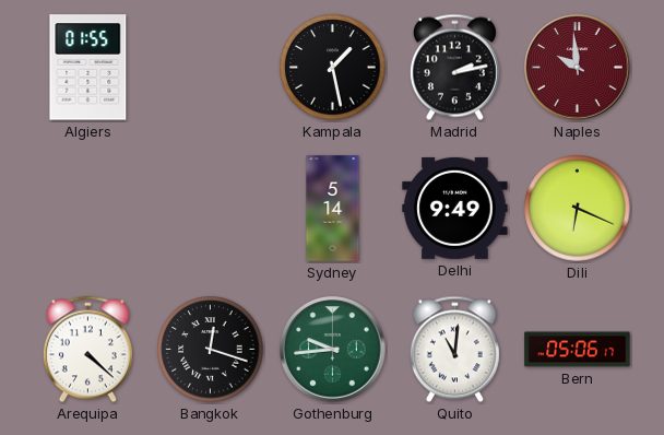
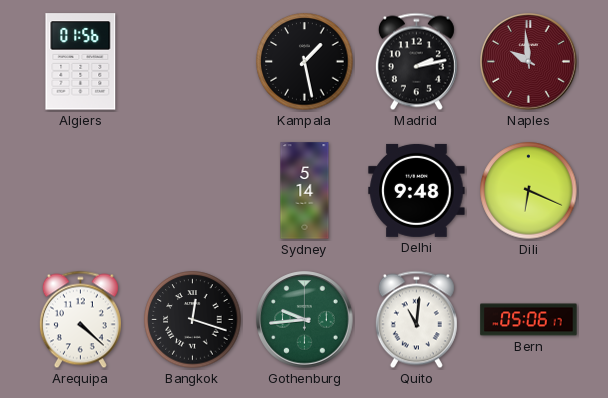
Algiers: 01:55 -> 01:56 (81, 62)
Delhi: 9:49 -> 9:48 (417, 190)
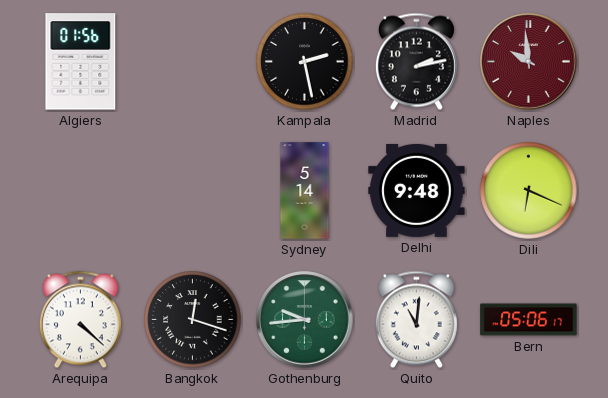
Kampala: 1:28 -> 2:28 (305, 62)
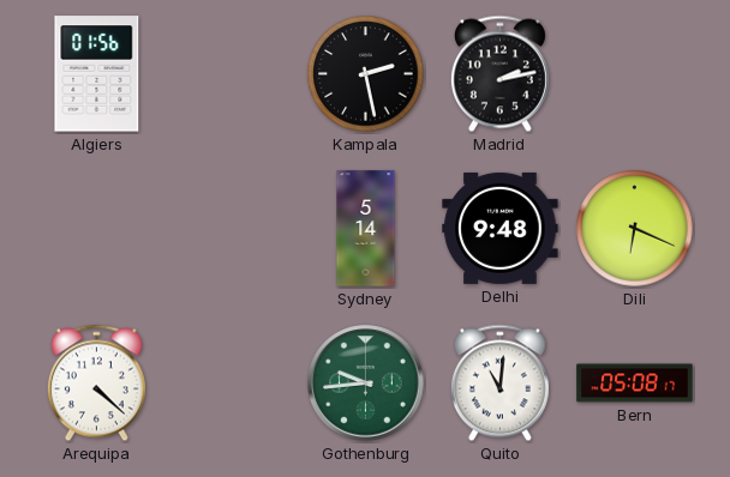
Naples: 9:59 -> none (529, 62)
Bangkok: 12:18 -> none (193, 320)
Bern: 05:06 -> 05:08 (635, 384)
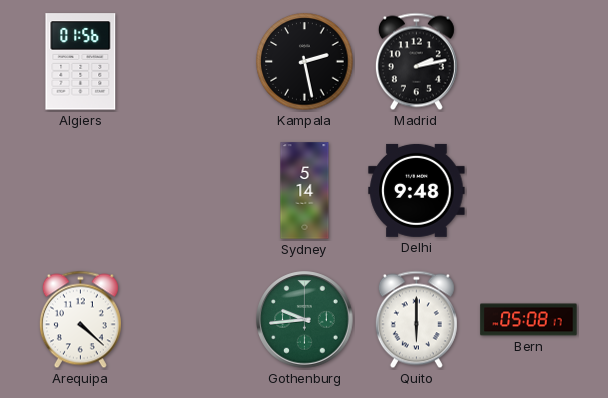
Dili: 6:19 -> none (635, 229)
Quito: 11:01 -> 6:00 (416, 320)
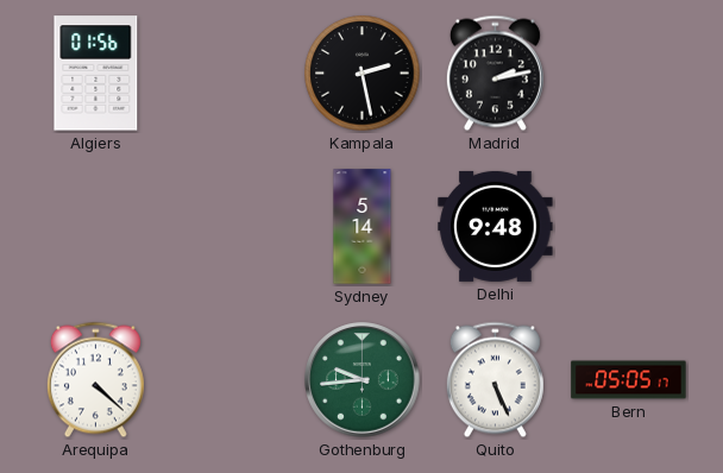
Quito: 6:00 -> 5:26 (495, 380)
Bern: 05:08 -> 05:05 (629, 380)
